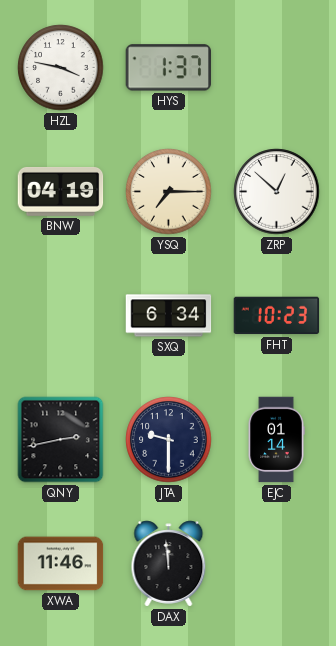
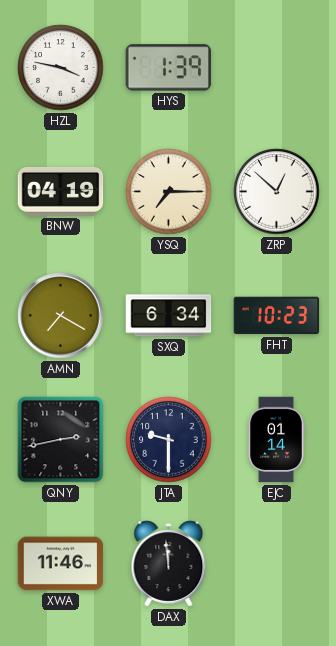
HYS: 1:37 -> 1:39 (168, 68)
AMN: none -> 7:20 (61, 316)
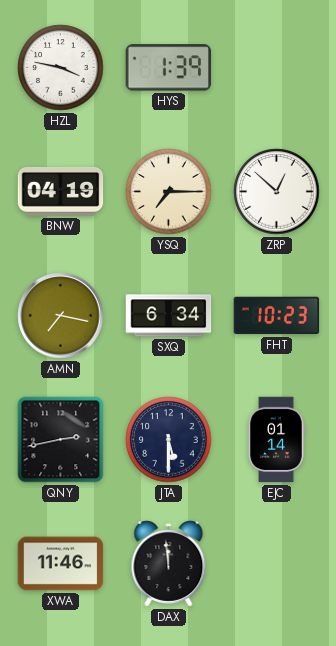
AMN: 7:20 -> 7:17 (61, 316)
JTA: 9:30 -> 5:30 (169, 440)
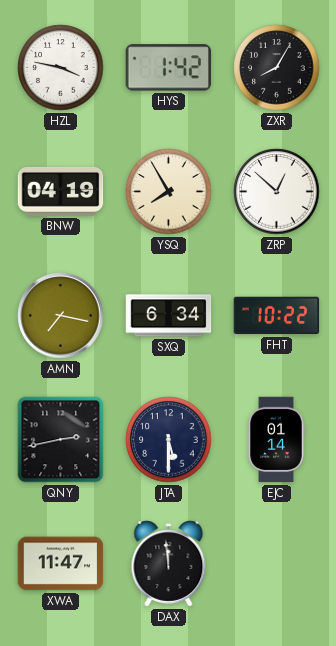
HYS: 1:39 -> 1:42 (168, 68)
ZXR: none -> 8:05 (277, 68)
YSQ: 7:15 -> 7:55 (169, 192)
FHT: 10:23 -> 10:22 (277, 316)
XWA: 11:46 -> 11:47 (61, 564)
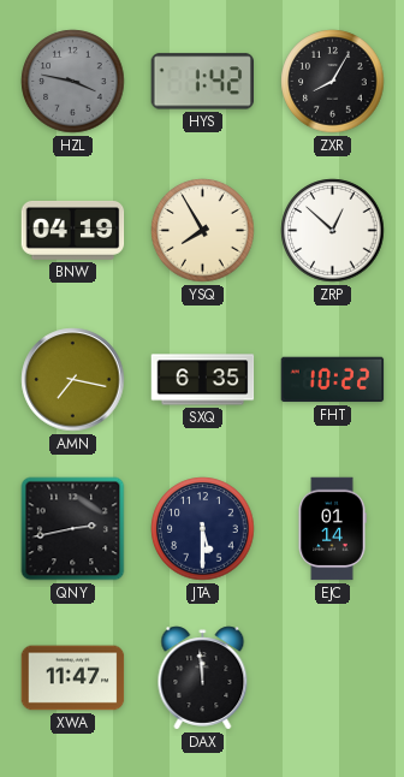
HZL dial: white -> grey (73, 82)
SXQ: 6:34 -> 6:35 (203, 380)
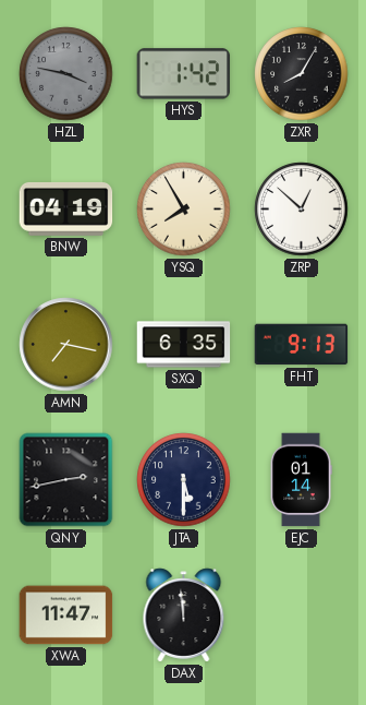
FHT: 10:22 -> 9:13 (302, 345)
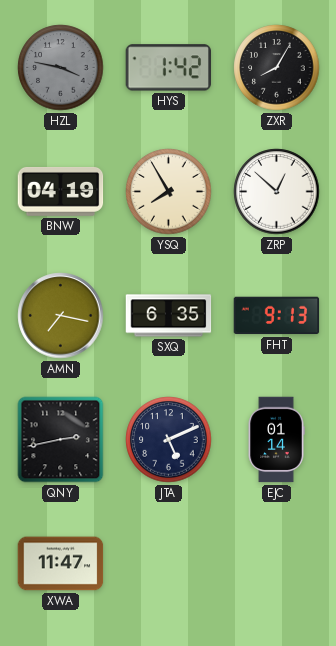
JTA: 5:30 -> 5:11 (169, 440)
DAX: 11:59 -> none (184, 616)
